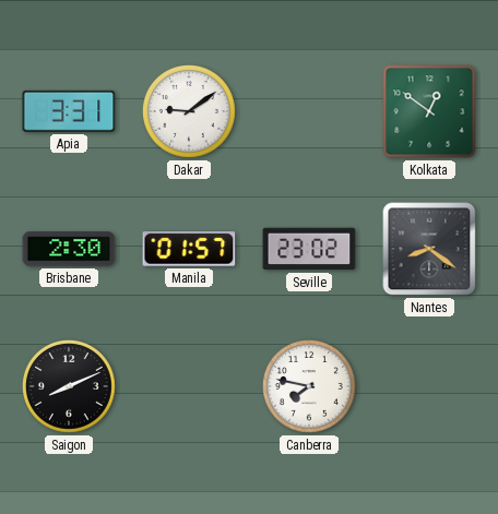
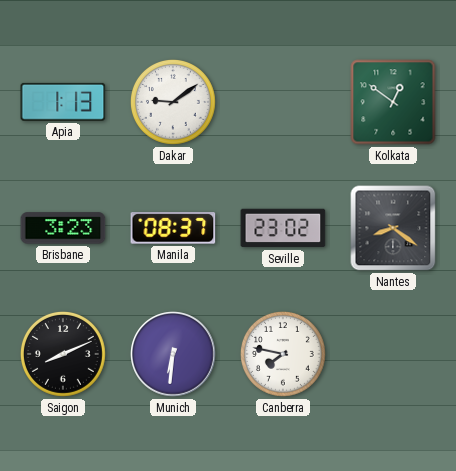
Apia: 3:31 -> 1:13 (63, 102)
Brisbane: 2:30 -> 3:23 (63, 228)
Manila: 01:57 -> 08:37 (173, 228)
Munich: none -> 6:31 (173, 354)
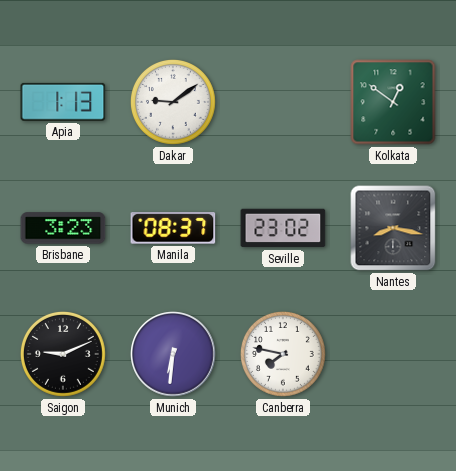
Nantes: 8:21 -> 8:17 (393, 228)
Saigon: 8:11 -> 9:11 (64, 355)
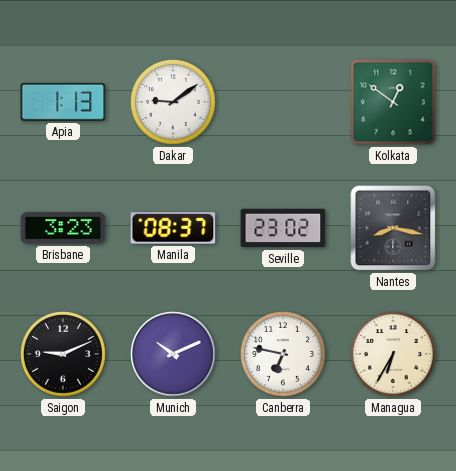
Munich: 6:31 -> 10:11 (173, 354)
Canberra: 7:47 -> 6:47 (284, 355)
Managua: none -> 6:35 (394, 355)
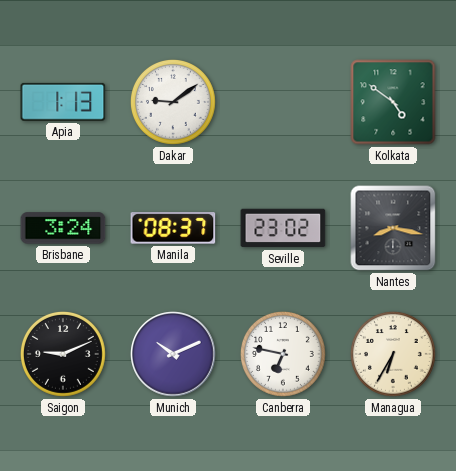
Kolkata: 12:51 -> 4:51 (393, 102)
Brisbane: 3:23 -> 3:24 (63, 228)
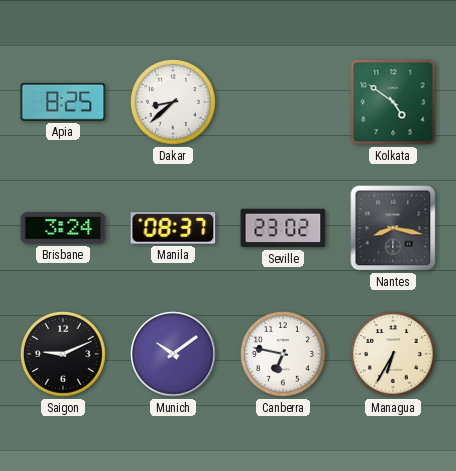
Apia: 1:13 -> 8:25 (63, 102)
Dakar: 9:09 -> 8:38 (174, 103)
Munich: 10:11 -> 10:09 (173, 354)
